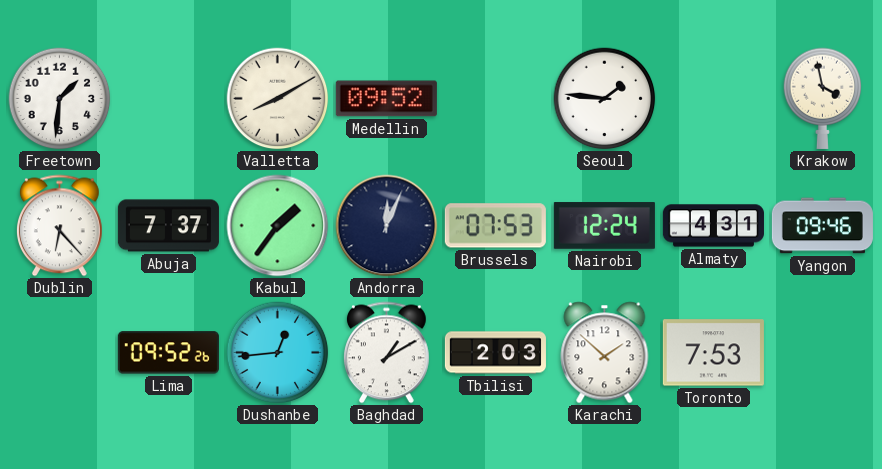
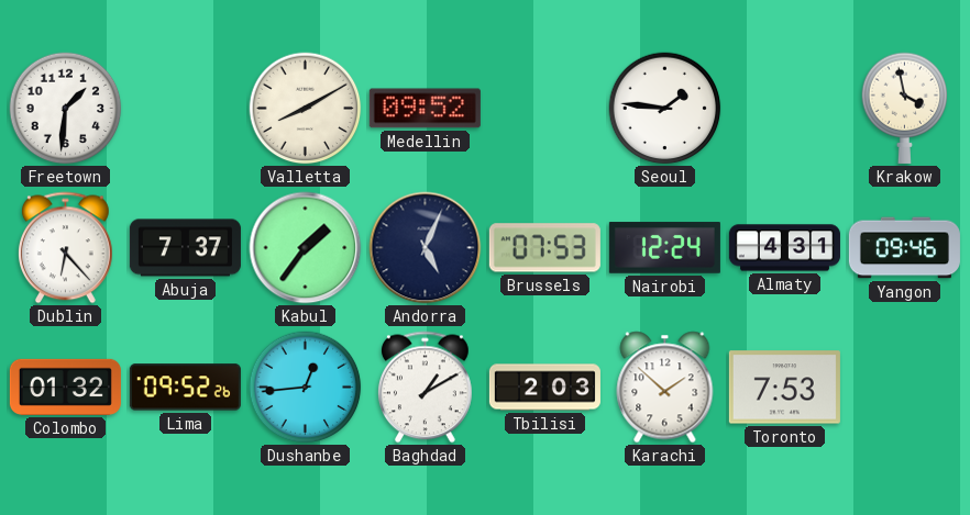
Andorra: 12:04 -> 5:04 (426, 248)
Colombo: none -> 01:32 (65, 387)
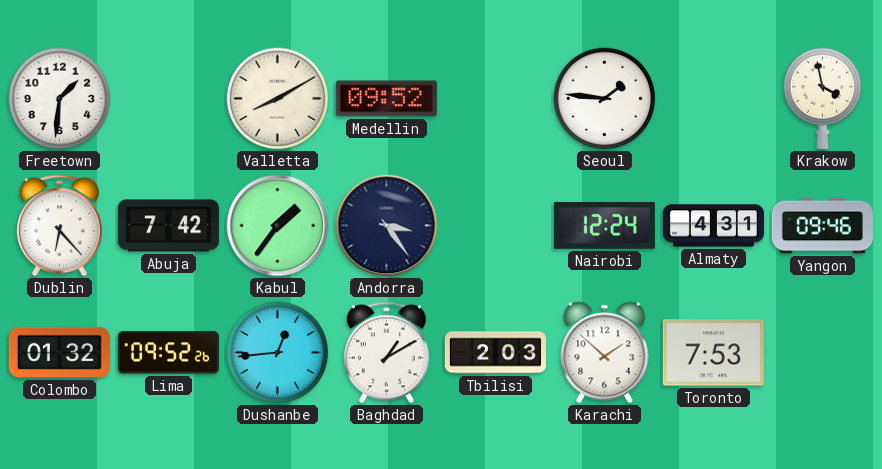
Abuja: 7:37 -> 7:42 (168, 226)
Andorra: 5:04 -> 3:24 (387, 226)
Brussels: 07:53 -> none (544, 248)
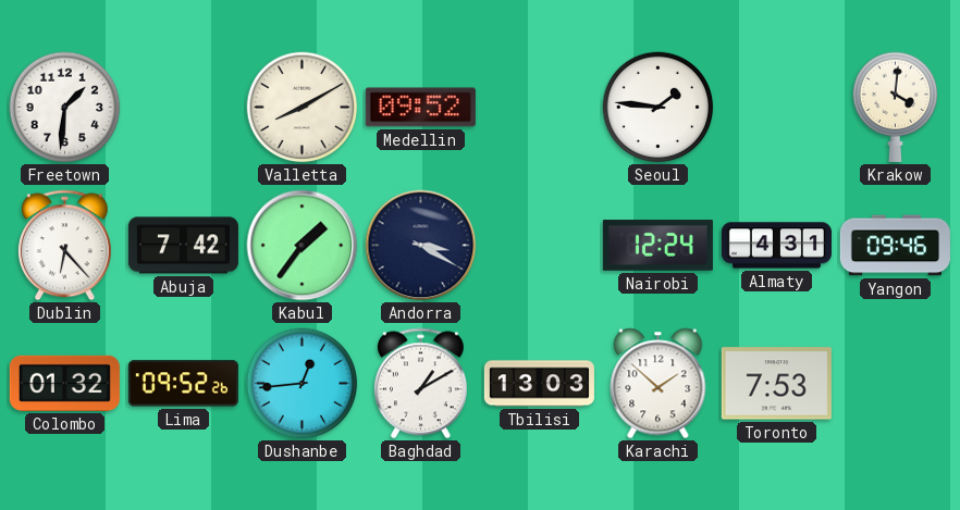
Krakow: 3:58 -> 4:01 (896, 107)
Andorra: 3:24 -> 3:20 (421, 246)
Tbilisi: 2:03 -> 13:03 (539, 384)
